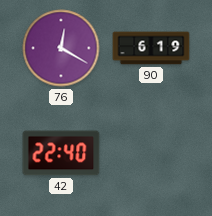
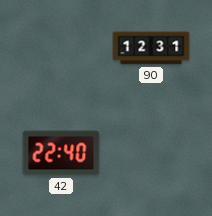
76: 12:20 -> none (61, 48)
90: 6:19 -> 12:31 (151, 48)
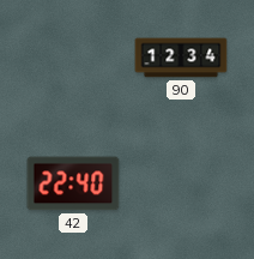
90: 12:31 -> 12:34 (181, 58)
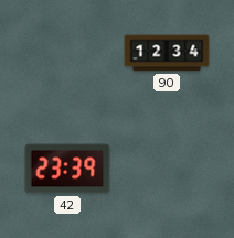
42: 22:40 -> 23:39 (67, 169)
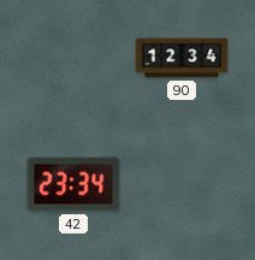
42: 23:39 -> 23:34 (73, 184)
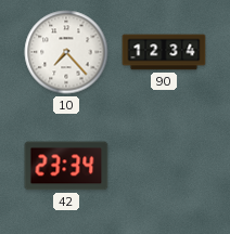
10: none -> 7:23 (66, 52)
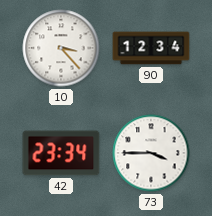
10: 7:23 -> 3:23 (61, 48)
73: none -> 3:45 (151, 153)
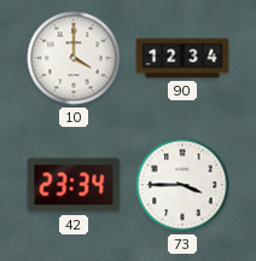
10: 3:23 -> 4:00 (74, 58)
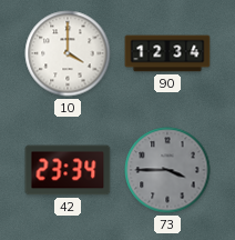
73 dial: white -> grey (167, 170)
